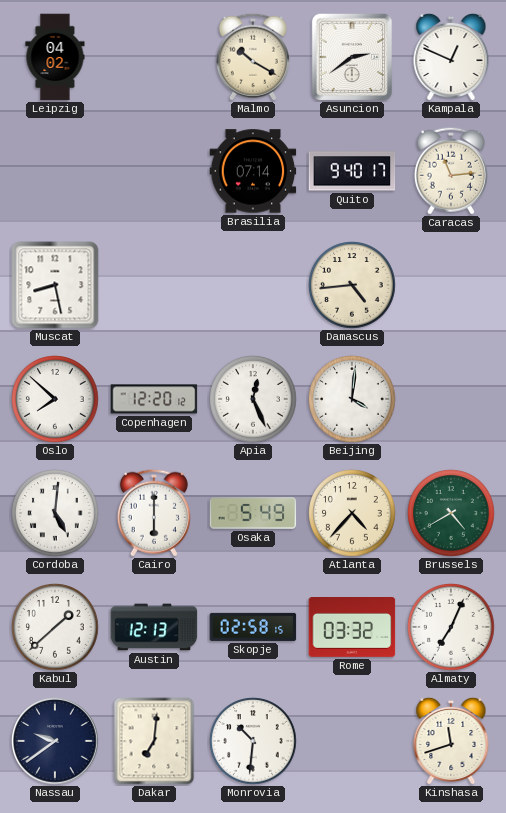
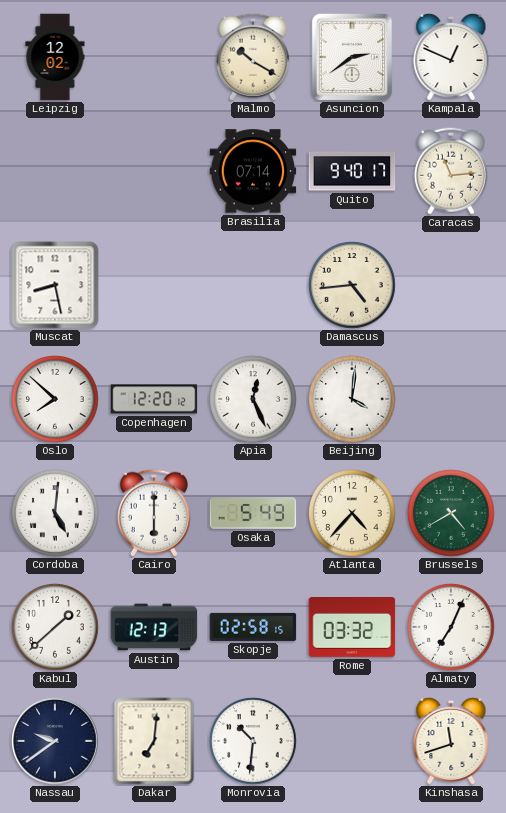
Leipzig: 04:02 -> 12:02 (55, 57)
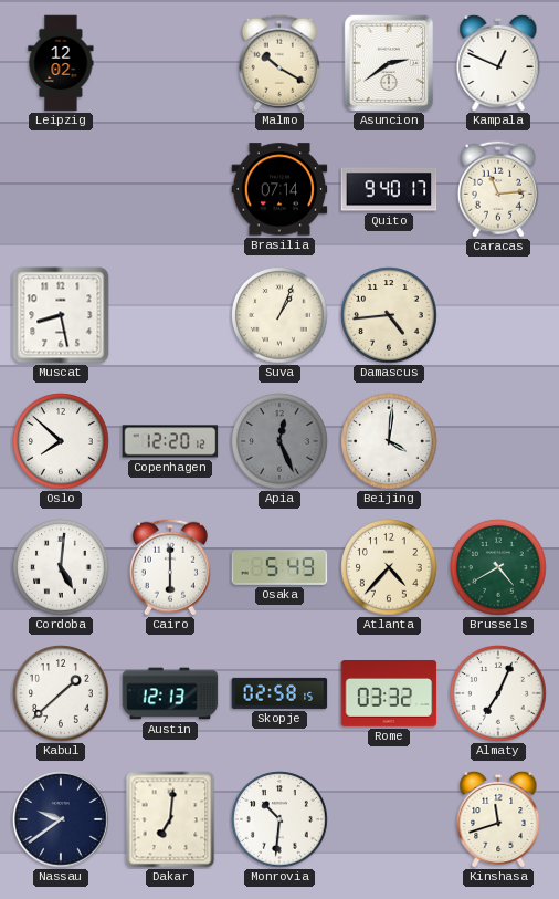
Suva: none -> 1:04 (279, 315)
Apia dial: white -> grey (279, 441)
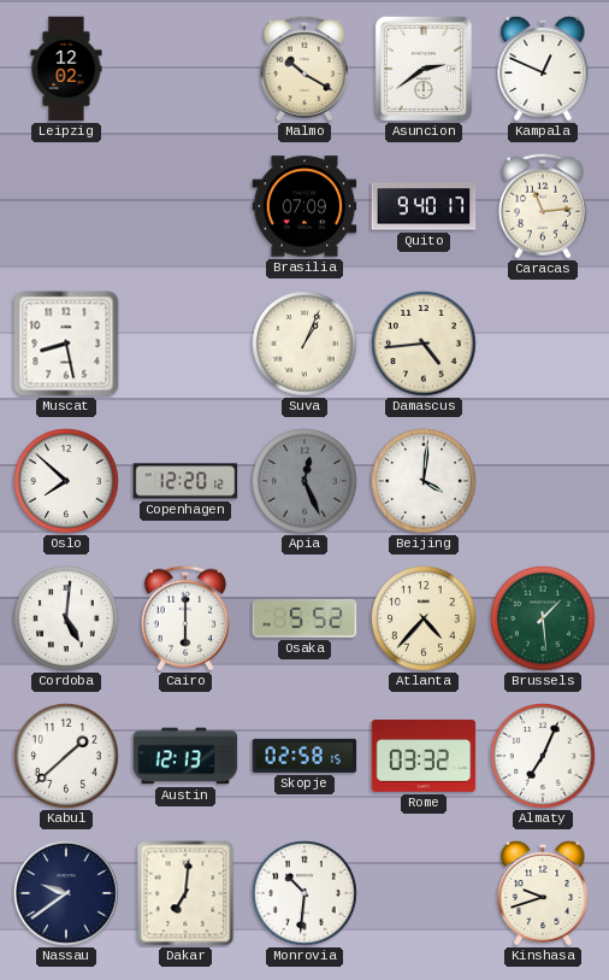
Brasilia: 07:14 -> 07:09 (304, 206)
Osaka: 5:49 -> 5:52 (304, 618)
Brussels: 4:40 -> 1:29 (543, 618)
Kinshasa: 11:42 -> 9:42 (543, 893)
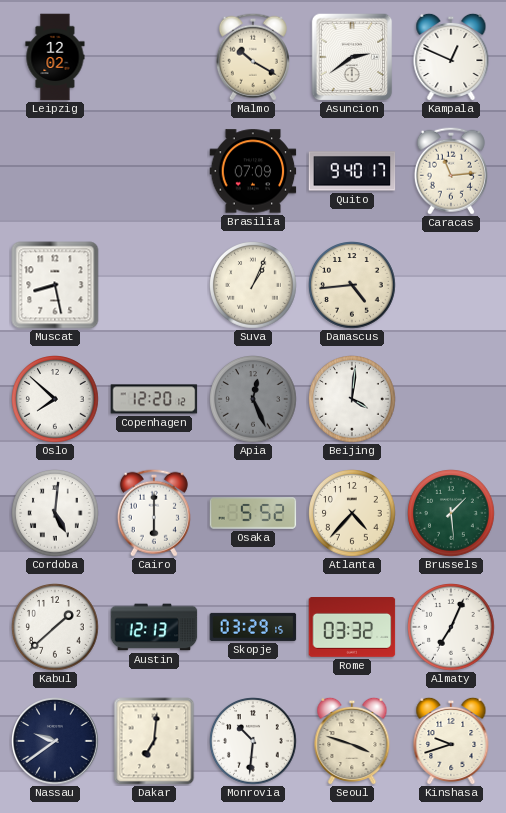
Skopje: 02:58 -> 03:29 (253, 627)
Seoul: none -> 3:48 (352, 741)
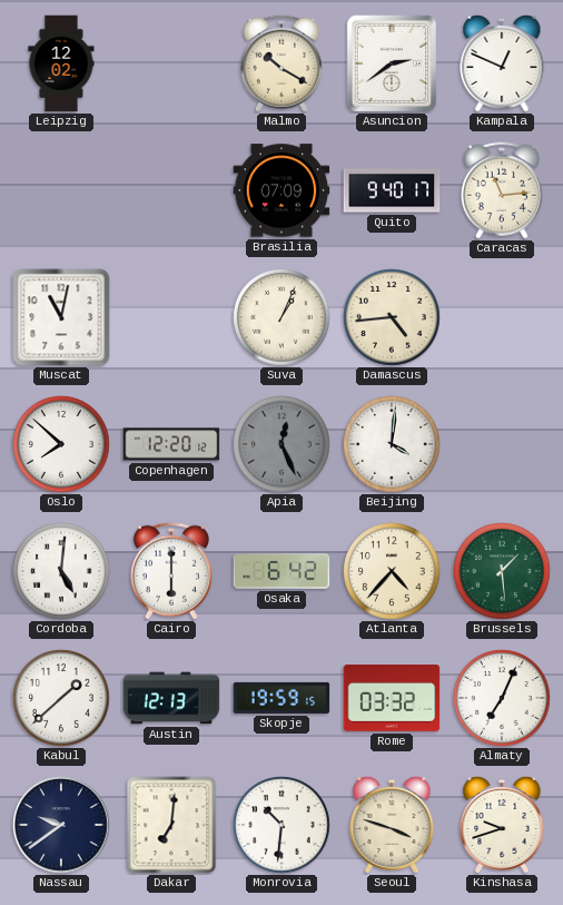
Muscat: 8:28 -> 11:02 (61, 317)
Osaka: 5:52 -> 6:42 (281, 571)
Skopje: 03:29 -> 19:59 (281, 698)
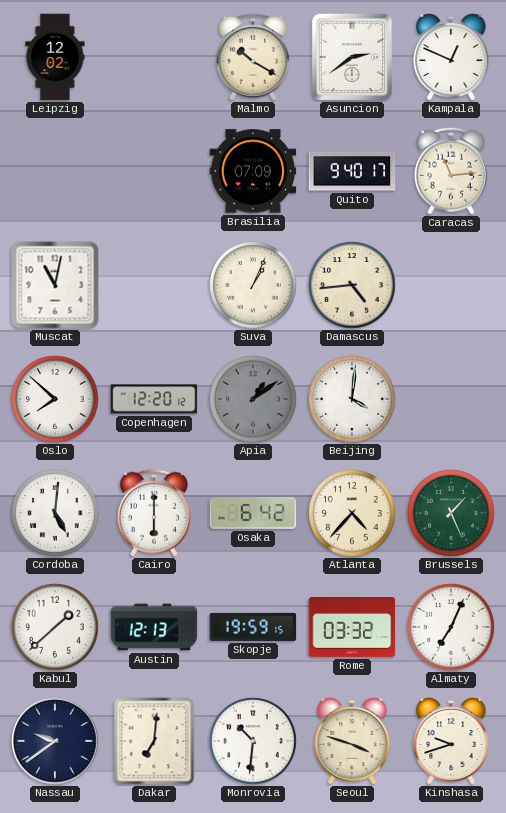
Apia: 12:26 -> 1:09 (253, 399)
Brussels: 1:29 -> 1:26 (451, 513)
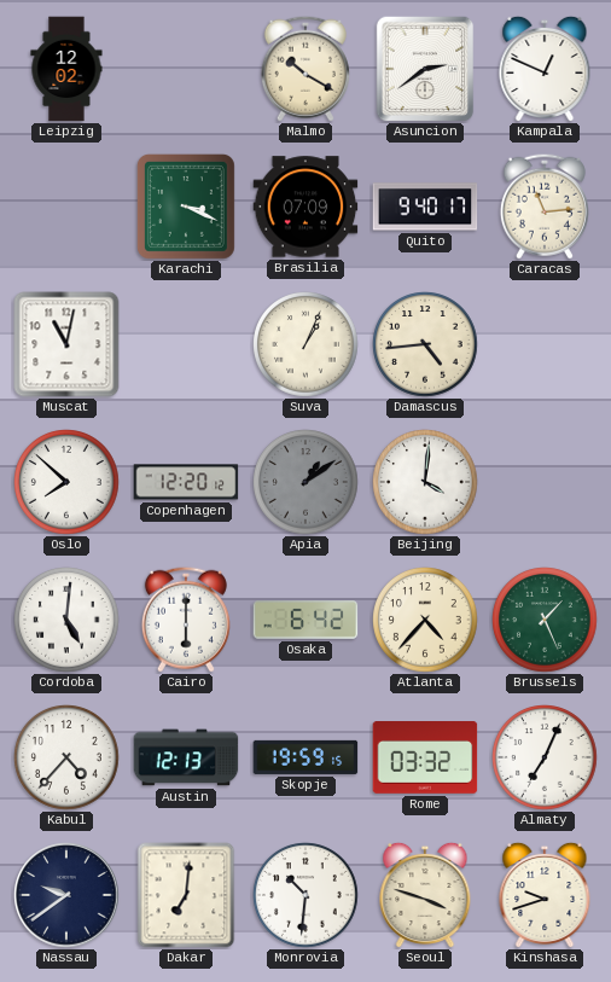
Karachi: none -> 3:19 (186, 207)
Kabul: 1:38 -> 4:37 (66, 757)
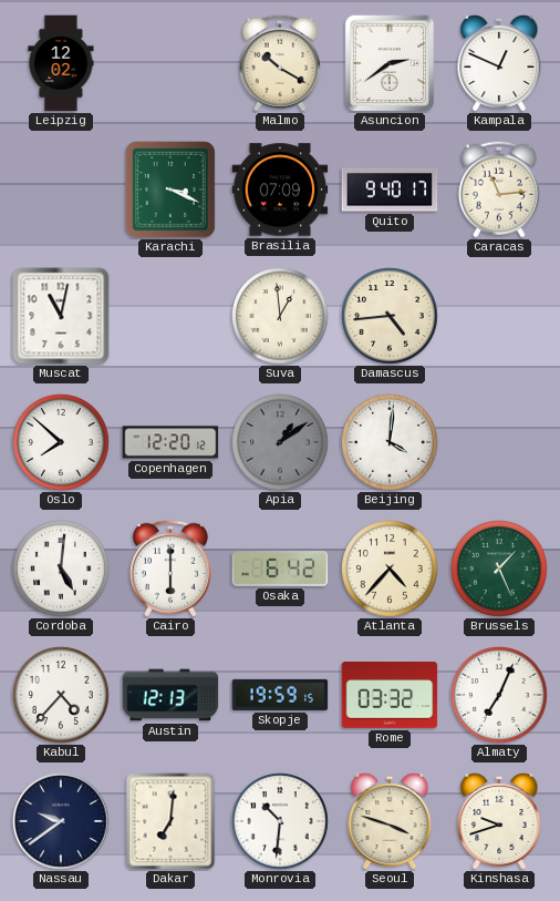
Suva: 1:04 -> 12:59 (280, 316)
